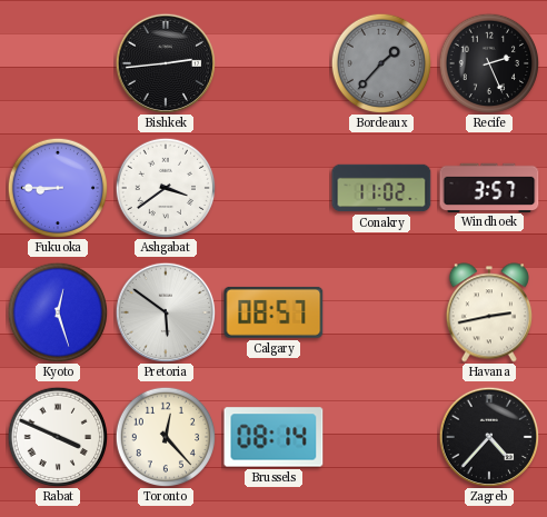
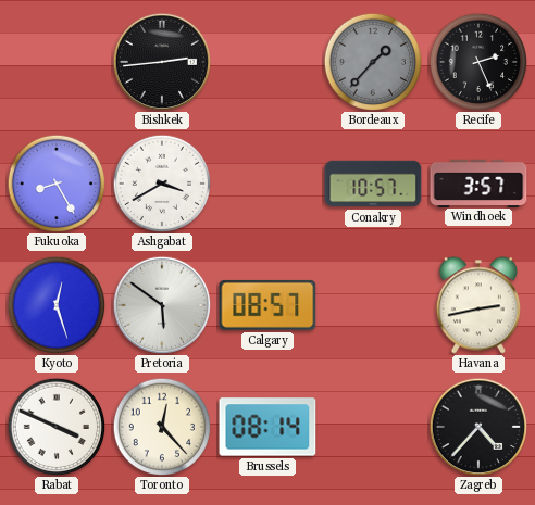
Fukuoka: 8:45 -> 8:25 (57, 184)
Ashgabat: 3:39 -> 3:40 (162, 184)
Conakry: 11:02 -> 10:57 (373, 184)
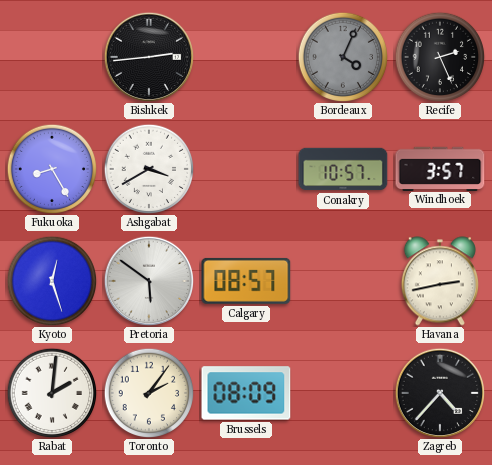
Bordeaux: 1:37 -> 4:04 (343, 57)
Rabat: 3:49 -> 2:01 (52, 393)
Toronto: 12:23 -> 2:06 (149, 393)
Brussels: 08:14 -> 08:09 (246, 393)
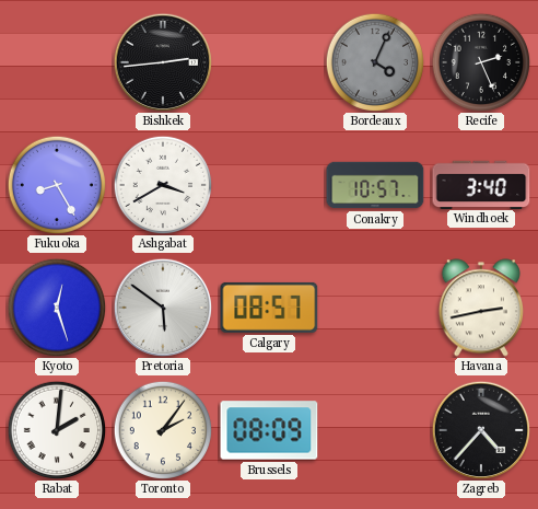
Windhoek: 3:57 -> 3:40 (481, 184)
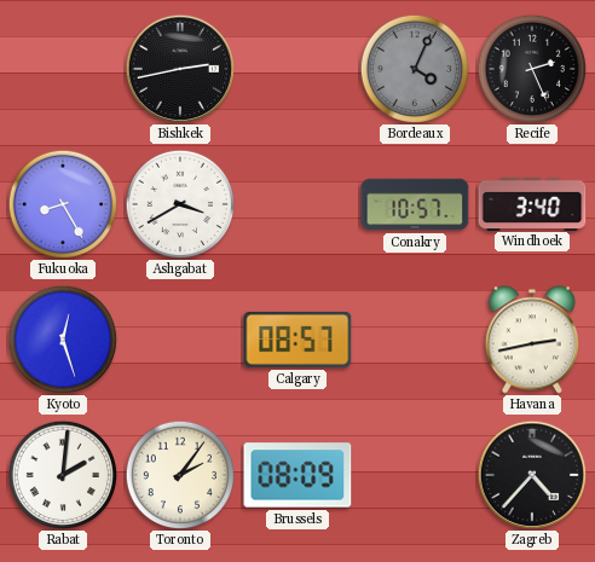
Bishkek: 2:44 -> 2:43 (179, 68)
Pretoria: 5:51 -> none (162, 306)
